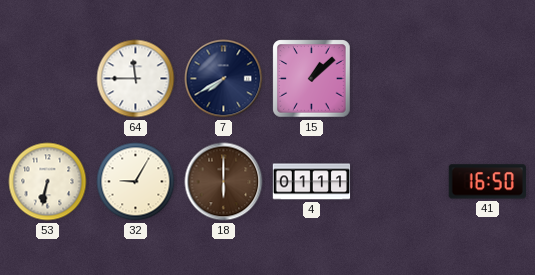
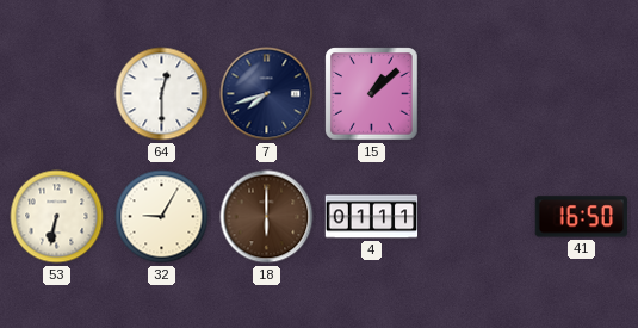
64: 11:45 -> 12:30 (162, 94)
7: 7:40 -> 7:42 (267, 94)
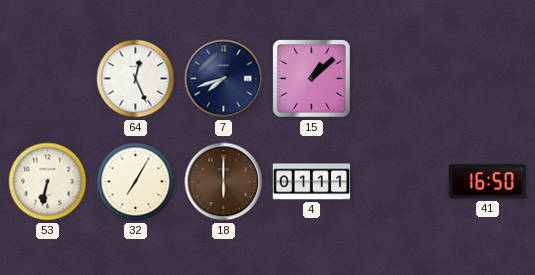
64: 12:30 -> 12:26 (136, 79)
32: 9:05 -> 7:05 (136, 182)
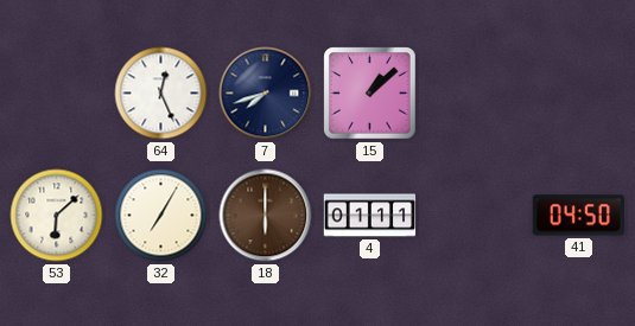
53: 6:32 -> 6:08 (57, 216)
41: 16:50 -> 04:50 (578, 216)
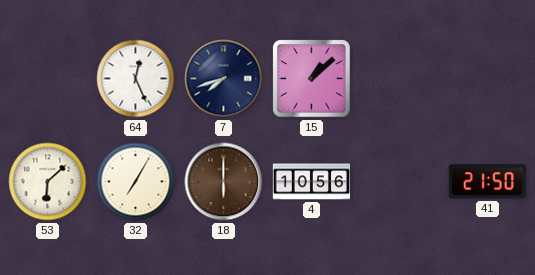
4: 01:11 -> 10:56 (312, 182)
41: 04:50 -> 21:50 (487, 182)
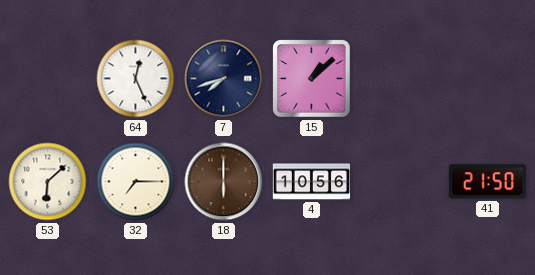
32: 7:05 -> 7:15 (136, 182)
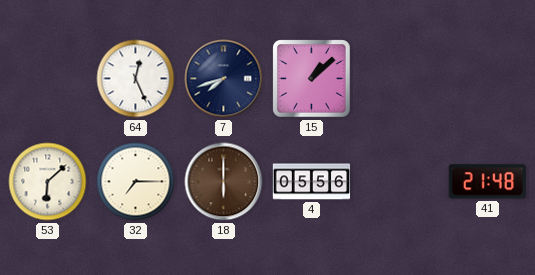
4: 10:56 -> 05:56 (312, 182)
41: 21:50 -> 21:48 (487, 182)
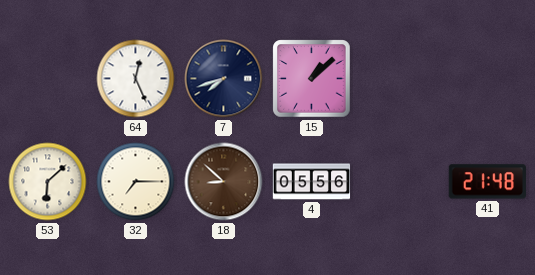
18: 6:00 -> 8:52 (224, 182)
